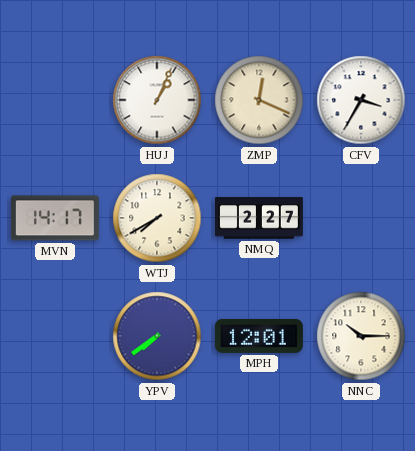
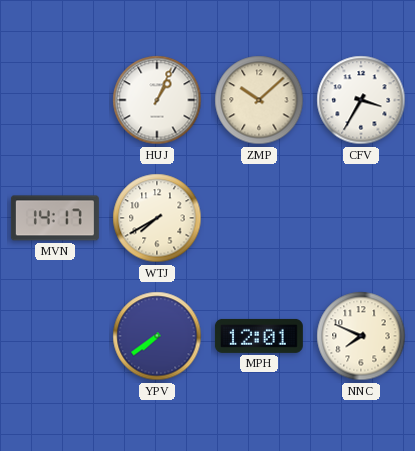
ZMP: 12:19 -> 10:08 (259, 100)
NMQ: 2:27 -> none (259, 218)
NNC: 10:15 -> 7:49 (361, 336)
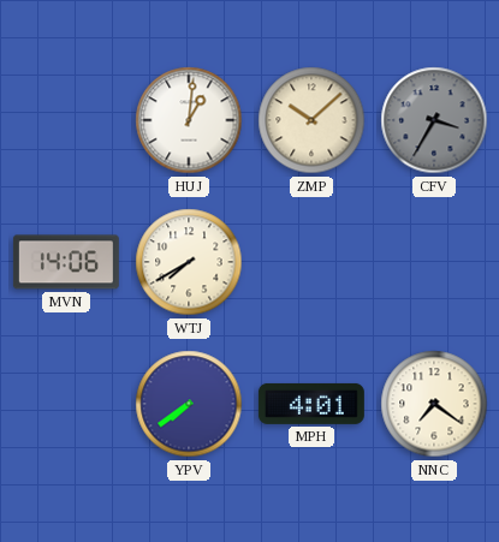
HUJ: 1:04 -> 1:01 (189, 120)
CFV dial: white -> grey (434, 120)
MVN: 14:17 -> 14:06 (66, 262)
MPH: 12:01 -> 4:01 (311, 404)
NNC: 7:49 -> 7:21 (434, 404)
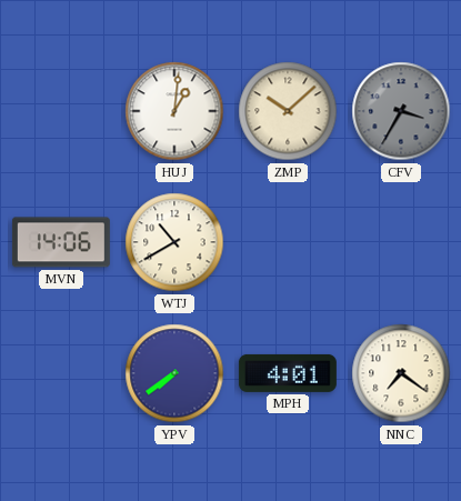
WTJ: 7:40 -> 10:40 (174, 242)
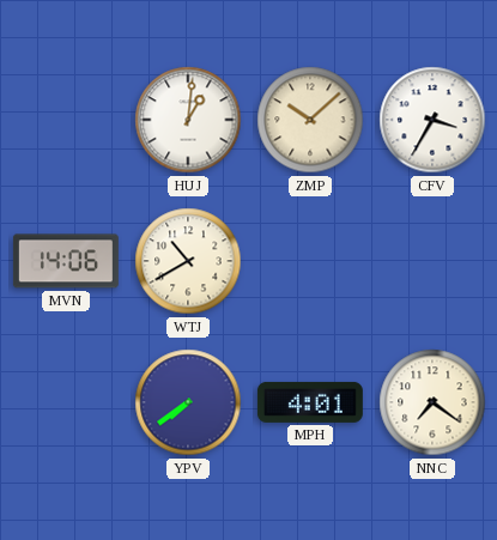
CFV dial: grey -> white (432, 120)
